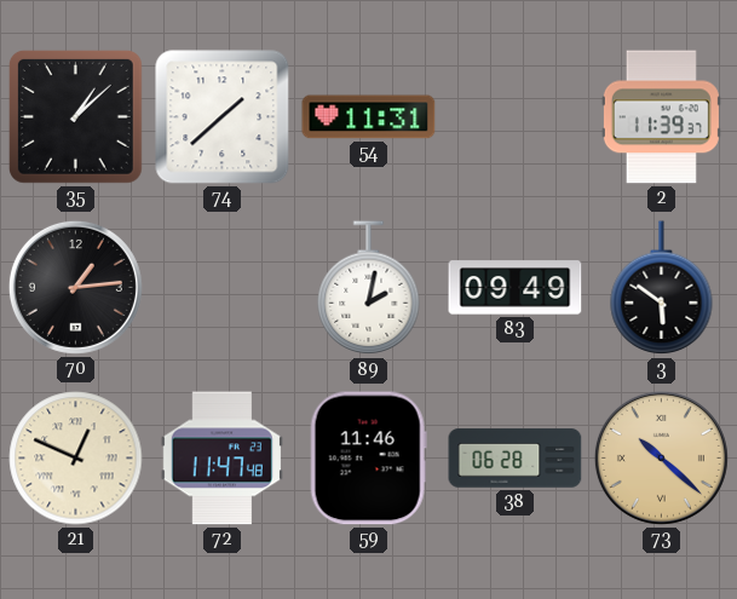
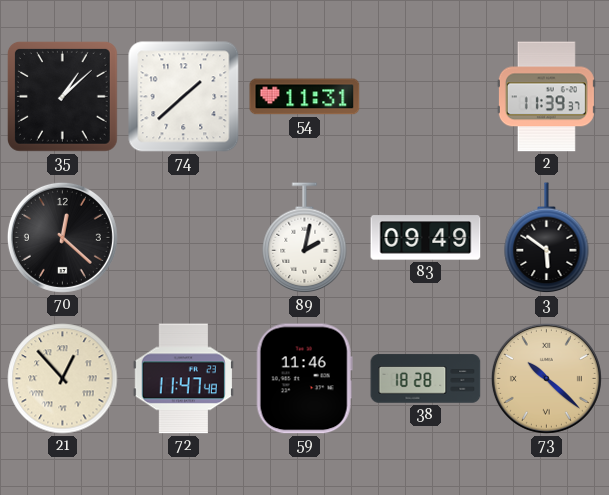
70: 1:14 -> 12:22 (62, 237)
21: 12:49 -> 12:53 (63, 379)
38: 06:28 -> 18:28 (426, 379)
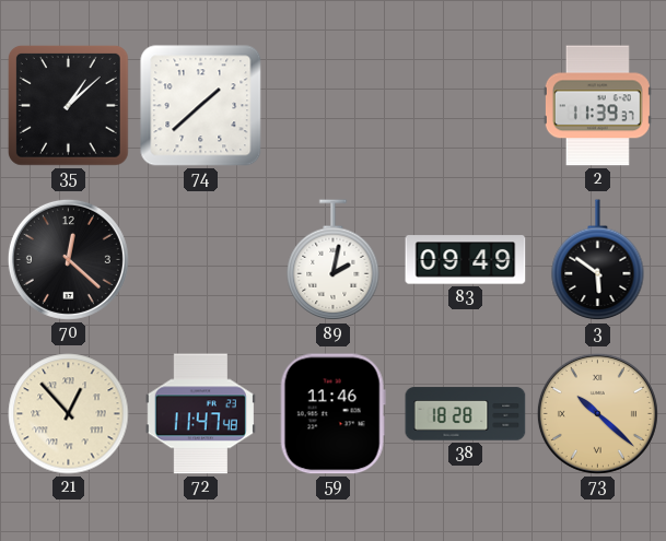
54: 11:31 -> none (305, 97)
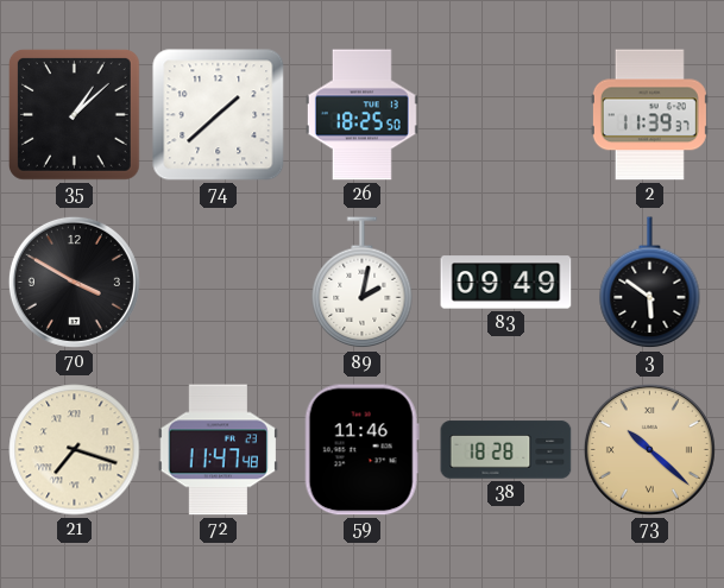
26: none -> 18:25 (361, 115)
70: 12:22 -> 3:50 (74, 282)
21: 12:53 -> 7:18 (75, 450)
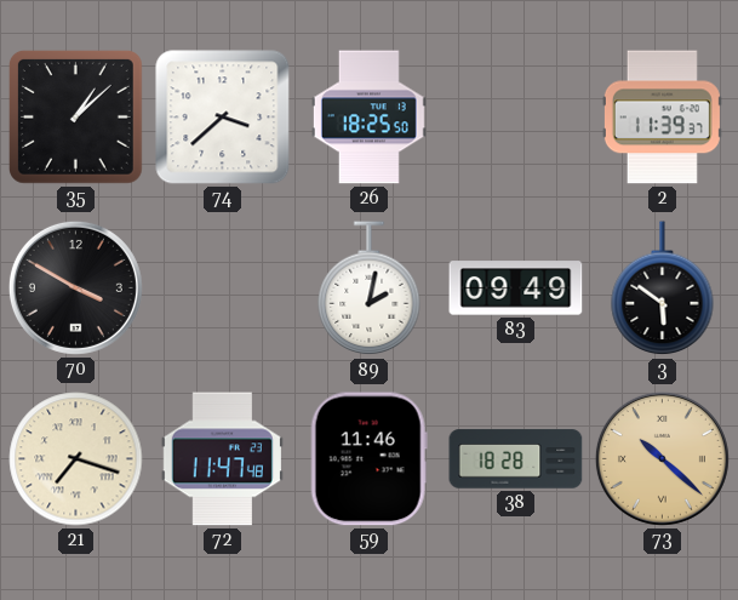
74: 1:38 -> 3:38 (223, 118)
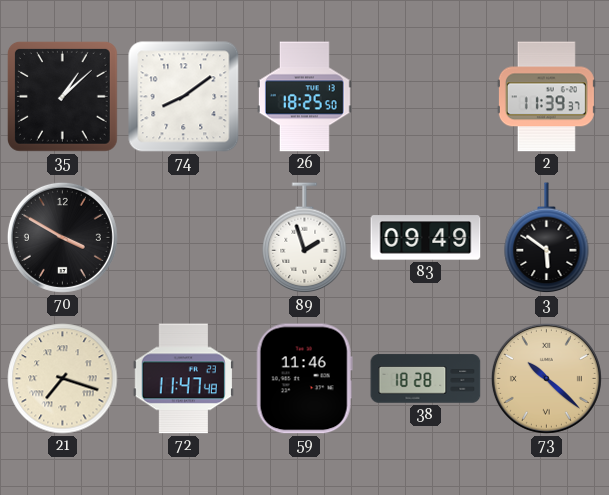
74: 3:38 -> 8:09 (184, 97)
89: 2:02 -> 1:57 (305, 238)
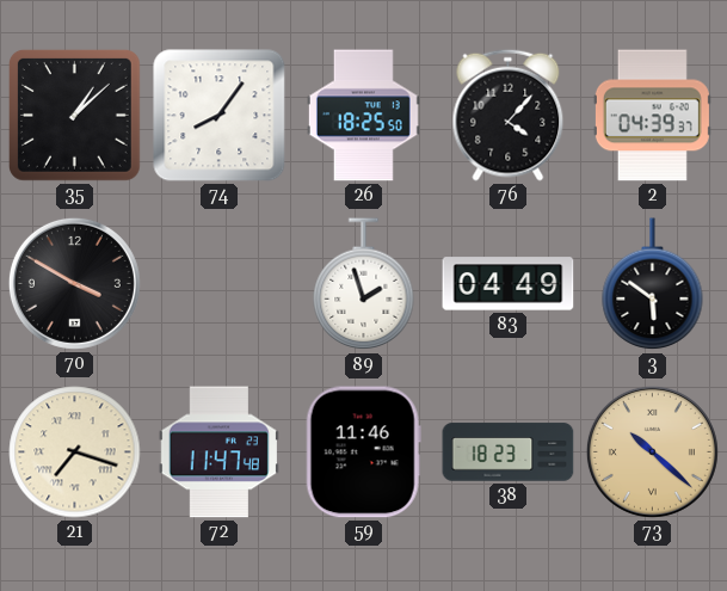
74: 8:09 -> 8:06 (220, 116)
76: none -> 4:07 (509, 115)
2: 11:39 -> 04:39 (652, 116)
83: 09:49 -> 04:49 (509, 284)
38: 18:28 -> 18:23 (509, 453)
